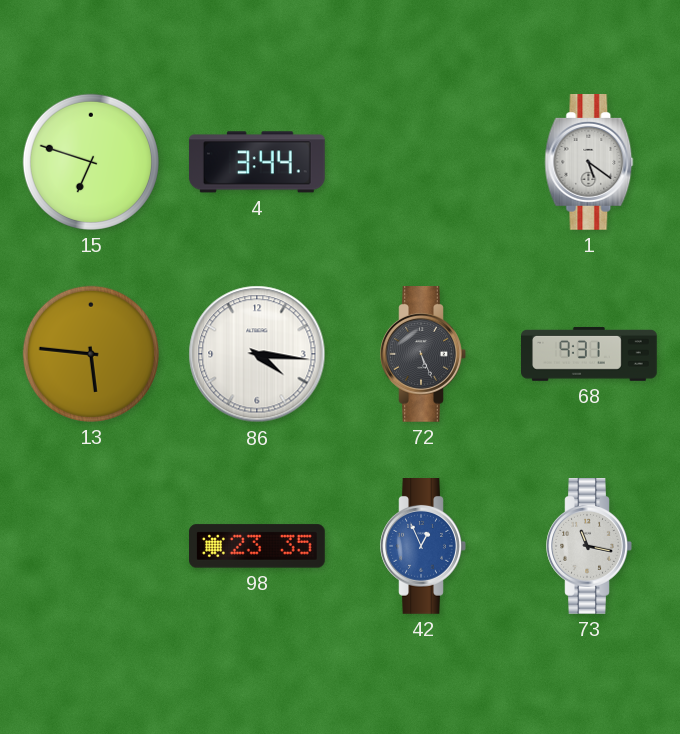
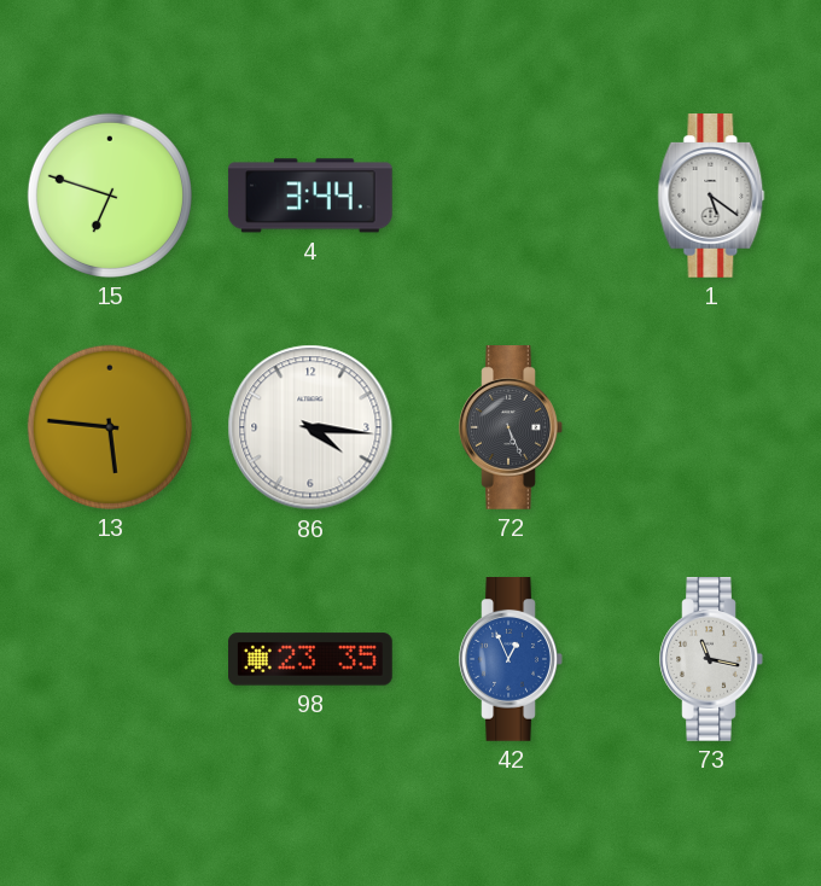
68: 9:31 -> none (590, 354)
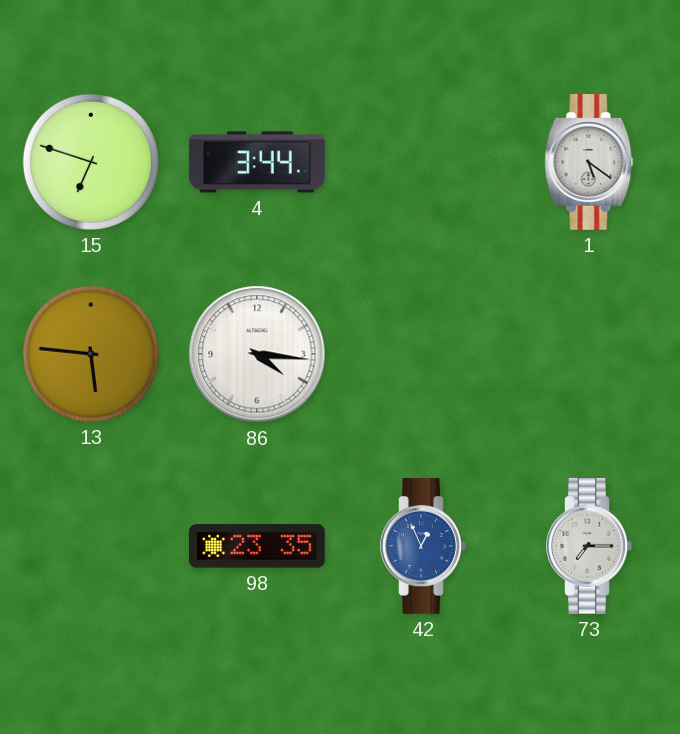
72: 5:26 -> none (511, 429)
73: 11:17 -> 7:15 (589, 547)
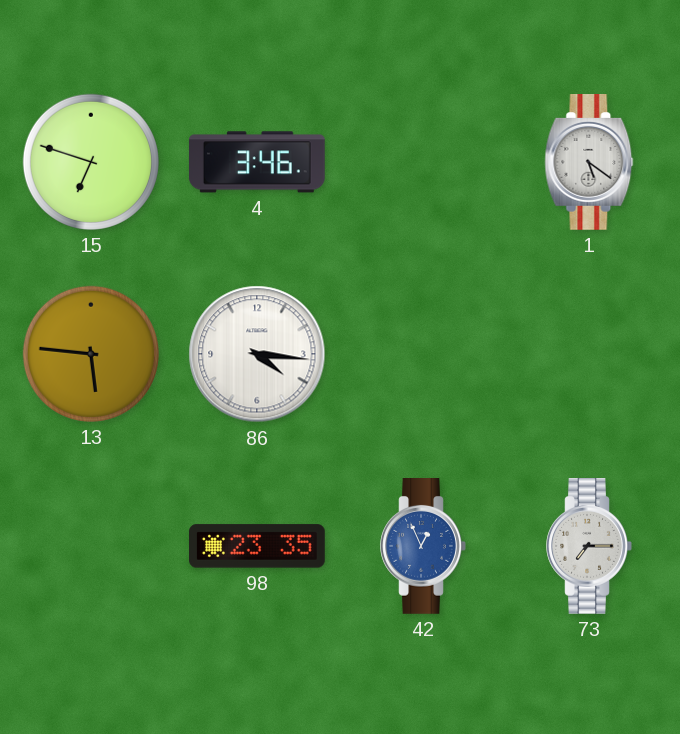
4: 3:44 -> 3:46 (257, 162)
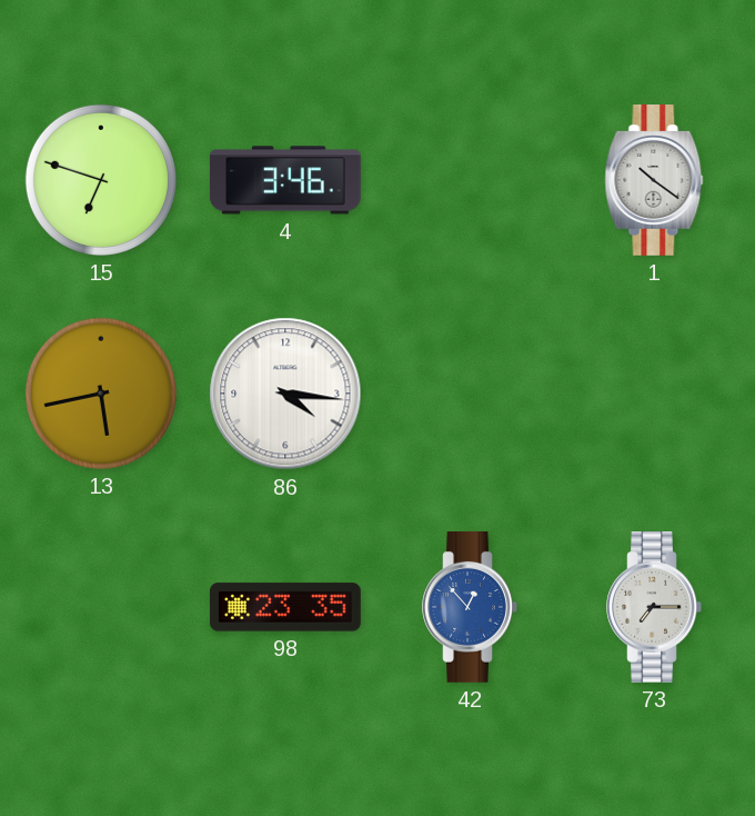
1: 5:21 -> 10:21 (654, 181)
13: 5:46 -> 5:43 (101, 394)
42: 12:56 -> 12:53 (470, 608)
